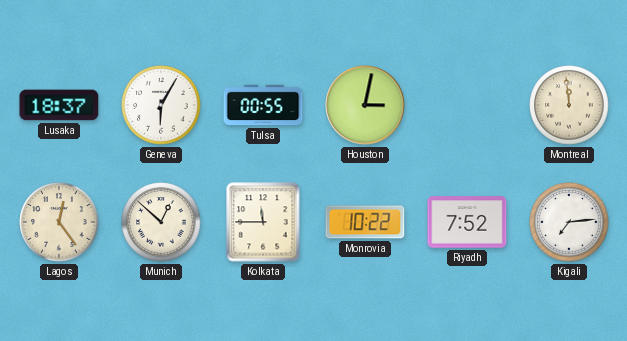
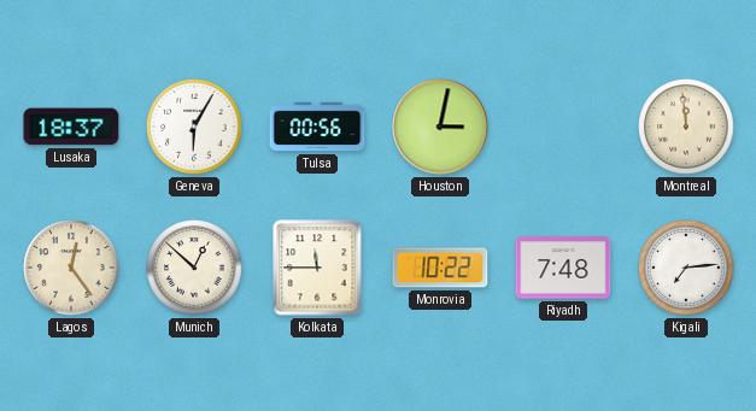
Tulsa: 00:55 -> 00:56 (317, 127)
Riyadh: 7:52 -> 7:48 (563, 268)
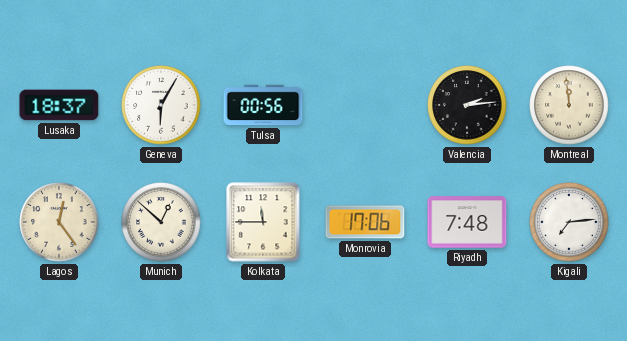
Houston: 3:02 -> none (440, 127)
Valencia: none -> 2:14 (467, 105)
Monrovia: 10:22 -> 17:06 (365, 222)
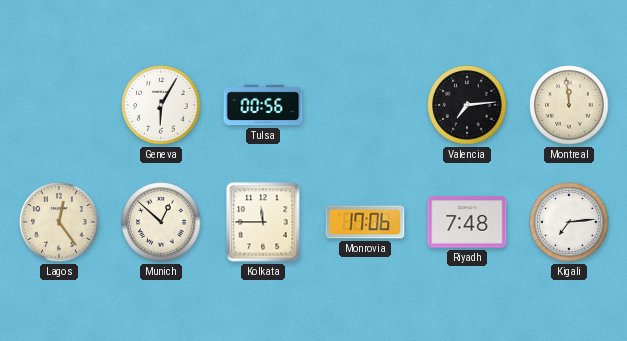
Lusaka: 18:37 -> none (59, 105)
Valencia: 2:14 -> 7:14 (467, 105)
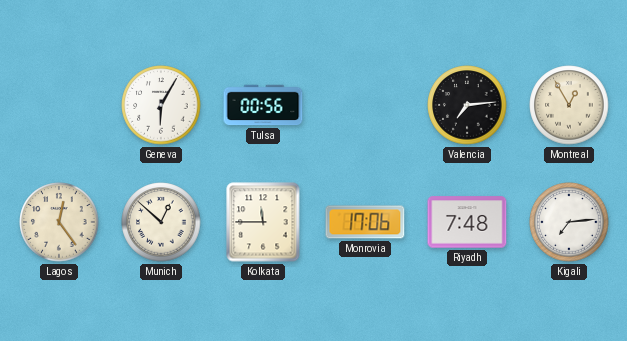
Montreal: 11:59 -> 12:55 (569, 105)
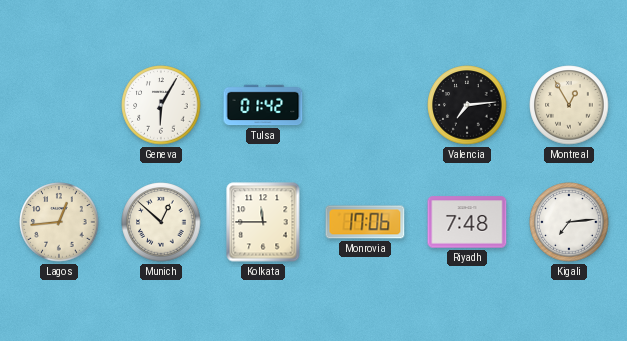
Tulsa: 00:56 -> 01:42 (263, 105)
Lagos: 12:24 -> 12:44 (59, 222)
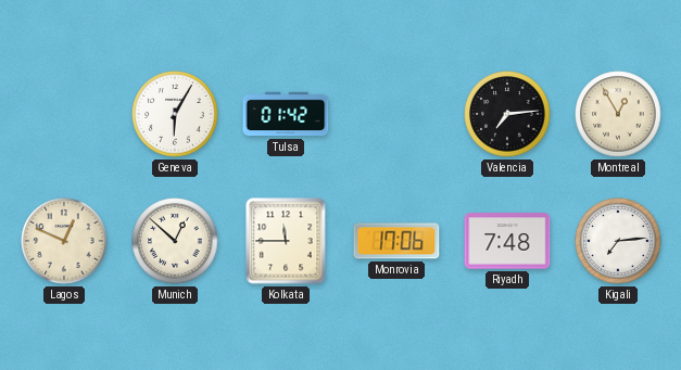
Lagos: 12:44 -> 12:49 (64, 241)
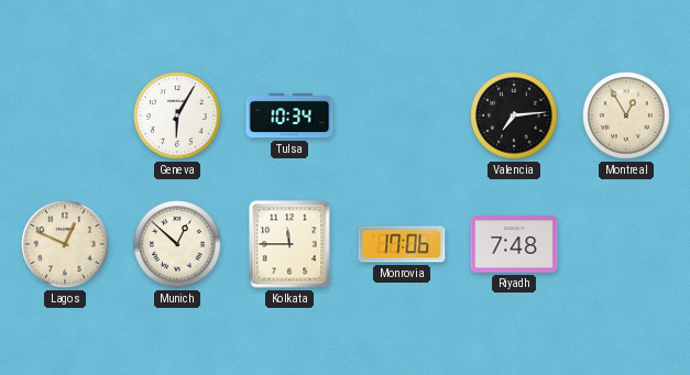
Tulsa: 01:42 -> 10:34 (289, 115)
Kigali: 7:14 -> none (618, 241)
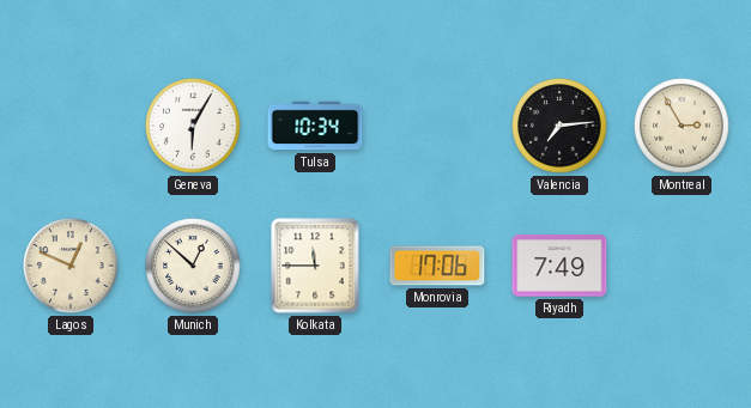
Montreal: 12:55 -> 2:55 (682, 126)
Riyadh: 7:48 -> 7:49 (559, 266)
